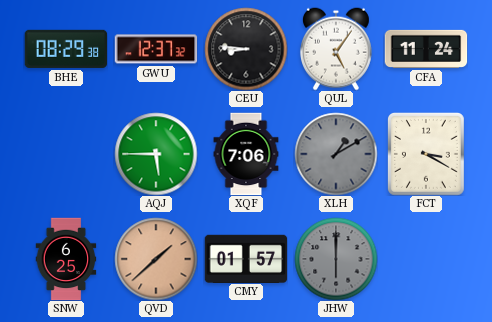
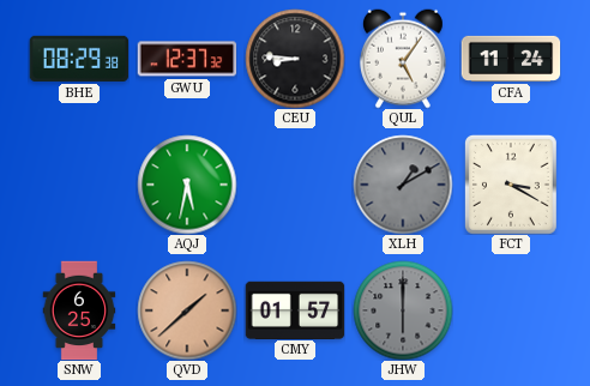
AQJ: 5:45 -> 5:32 (187, 185)
XQF: 7:06 -> none (246, 154)
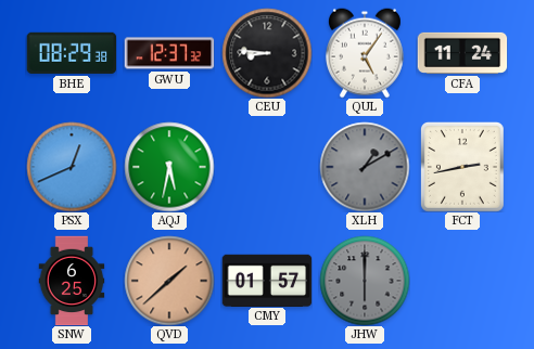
PSX: none -> 12:41 (72, 167)
FCT: 3:20 -> 2:43 (462, 167)
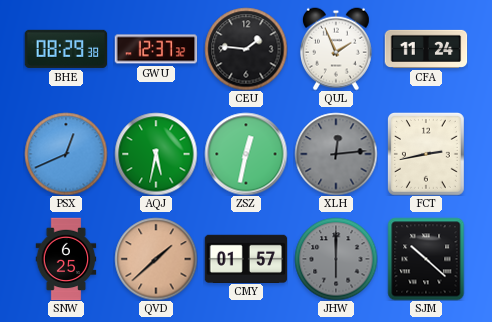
CEU: 8:46 -> 1:46 (246, 49)
QUL: 5:06 -> 1:56 (336, 49)
ZSZ: none -> 12:32 (246, 154)
XLH: 1:10 -> 12:14 (336, 154)
SJM: none -> 10:22 (426, 259)
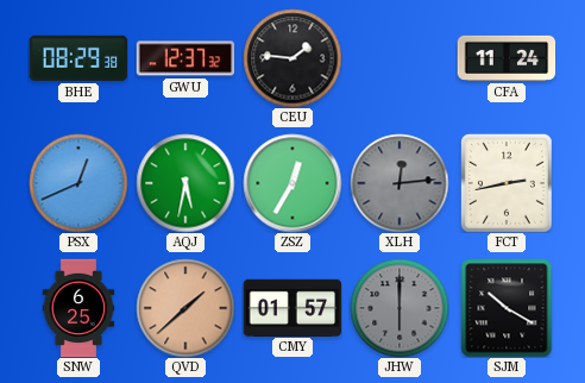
QUL: 1:56 -> none (336, 49)
ZSZ: 12:32 -> 12:35 (292, 183)
SJM: 10:22 -> 10:20 (507, 308)
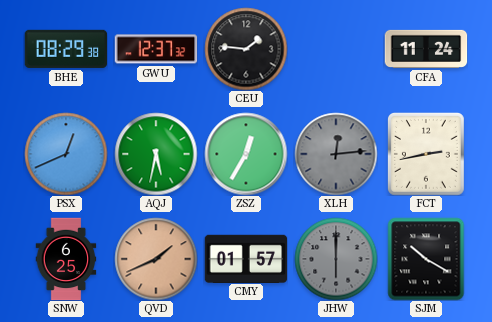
QVD: 1:38 -> 1:41 (156, 259)
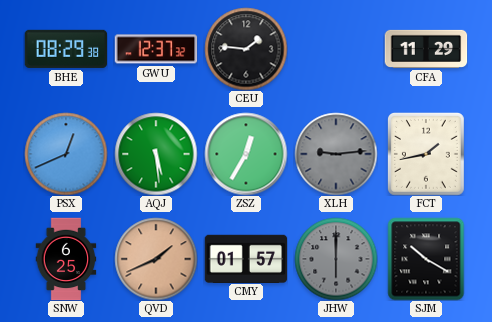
CFA: 11:24 -> 11:29 (426, 49)
AQJ: 5:32 -> 5:29 (156, 154)
XLH: 12:14 -> 9:14 (336, 154)
FCT: 2:43 -> 1:43 (426, 154)
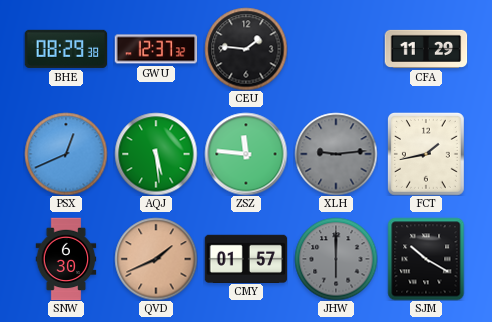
ZSZ: 12:35 -> 11:46 (246, 154)
SNW: 6:25 -> 6:30 (66, 259)
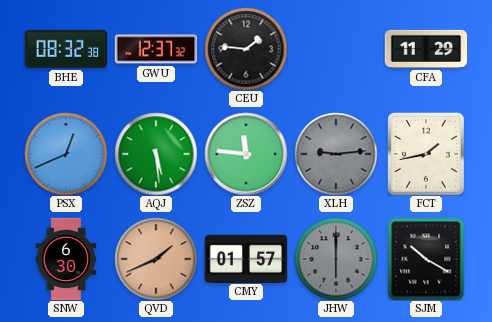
BHE: 08:29 -> 08:32 (66, 49)
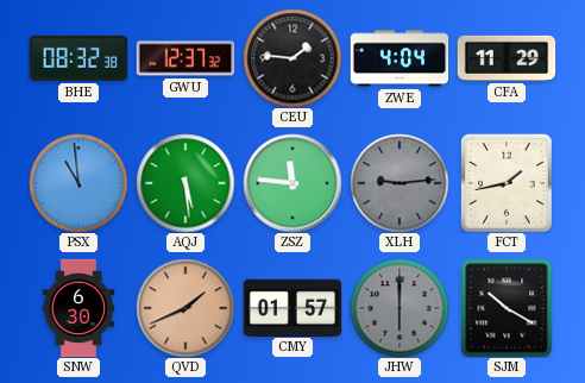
ZWE: none -> 4:04 (400, 58)
PSX: 12:41 -> 10:59 (78, 183)
